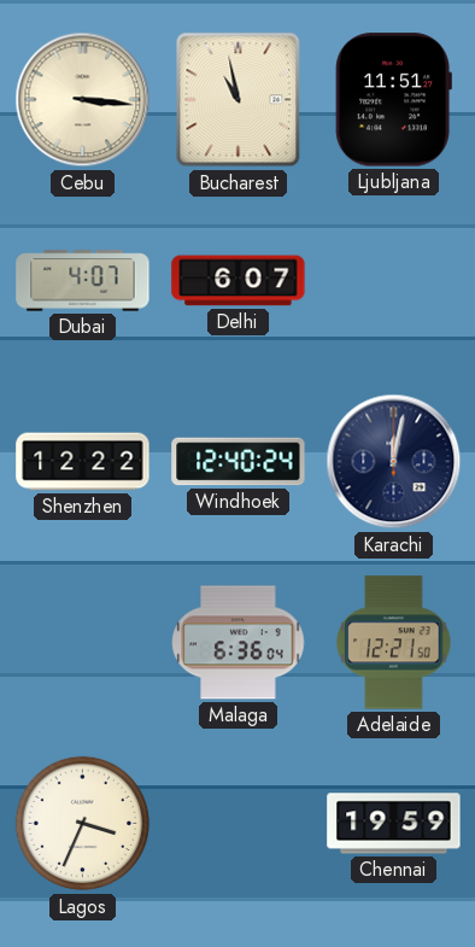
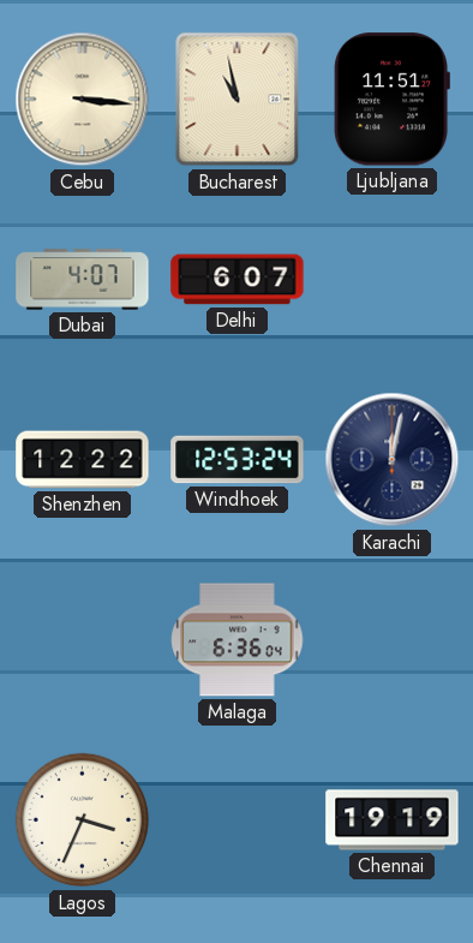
Windhoek: 12:40 -> 12:53 (238, 460)
Adelaide: 12:21 -> none (394, 643)
Chennai: 19:59 -> 19:19 (393, 820)
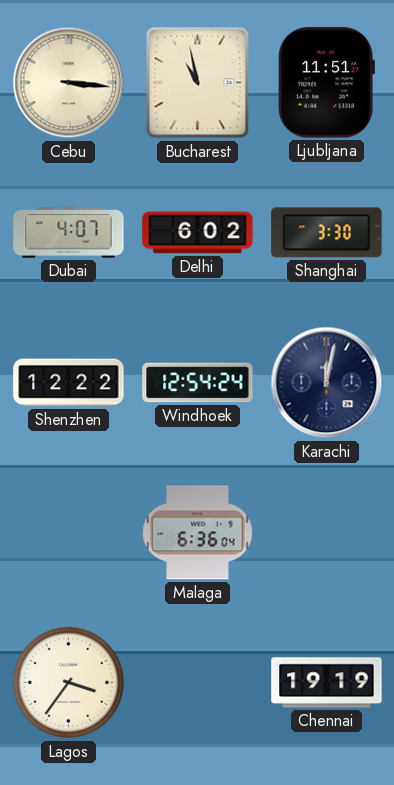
Delhi: 6:07 -> 6:02 (198, 233)
Shanghai: none -> 3:30 (327, 233)
Windhoek: 12:53 -> 12:54 (198, 383)
Lagos: 3:34 -> 3:36 (69, 683)
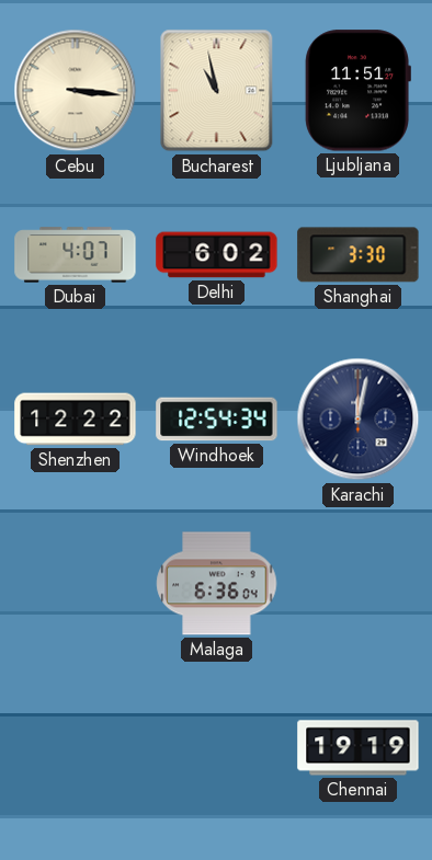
Windhoek: 12:54:24 -> 12:54:34 (217, 420)
Lagos: 3:36 -> none (69, 683)
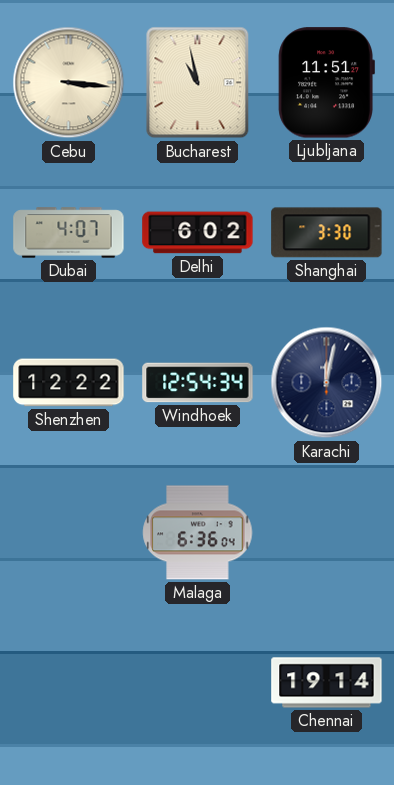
Chennai: 19:19 -> 19:14 (327, 683)
